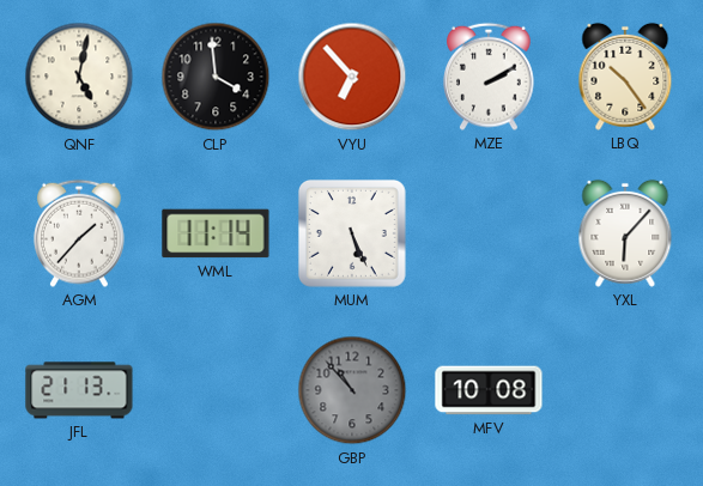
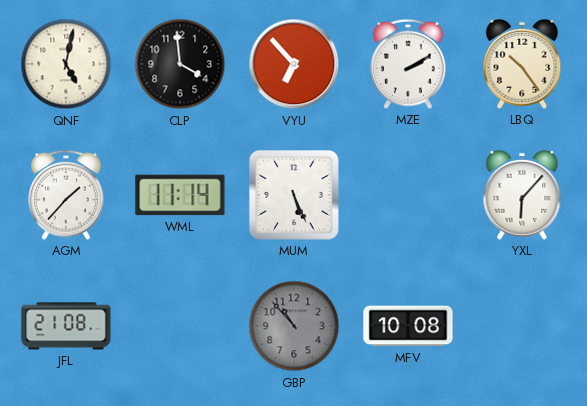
JFL: 21:13 -> 21:08 (66, 326)
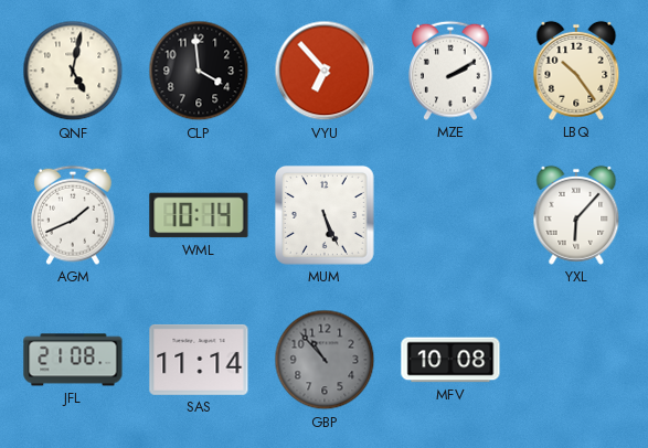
AGM: 1:37 -> 1:41 (74, 215)
WML: 11:14 -> 10:14 (199, 215)
SAS: none -> 11:14 (199, 360)
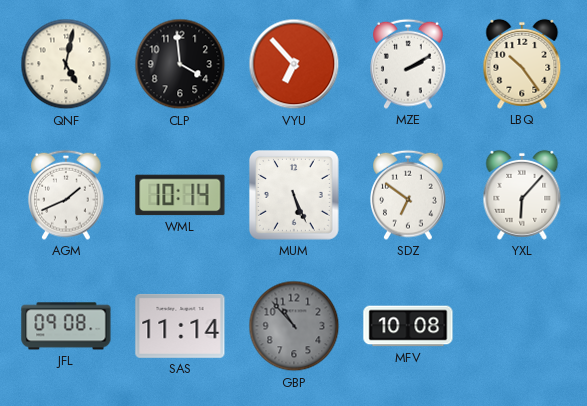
SDZ: none -> 6:51 (409, 195)
JFL: 21:08 -> 09:08 (66, 326)
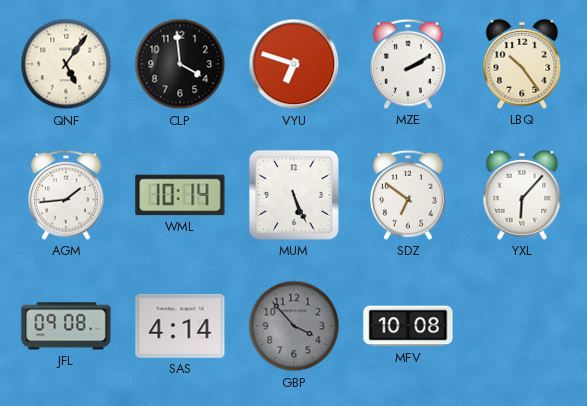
QNF: 5:02 -> 5:06 (66, 64)
VYU: 6:53 -> 6:48 (294, 64)
AGM: 1:41 -> 1:44 (67, 195)
SAS: 11:14 -> 4:14 (180, 326)
GBP: 10:53 -> 3:53 (294, 326)
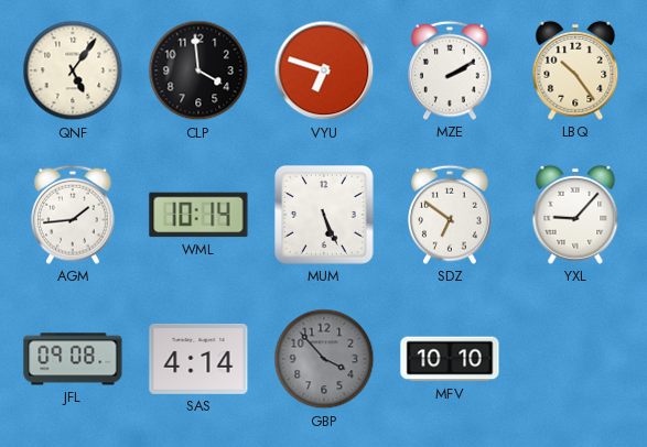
YXL: 6:07 -> 9:07 (575, 215)
MFV: 10:08 -> 10:10 (450, 359)
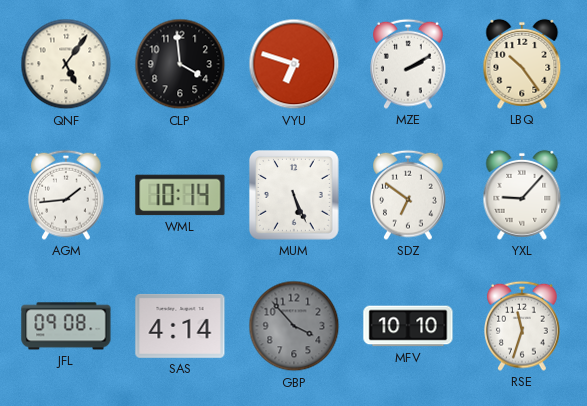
RSE: none -> 11:33 (523, 326)
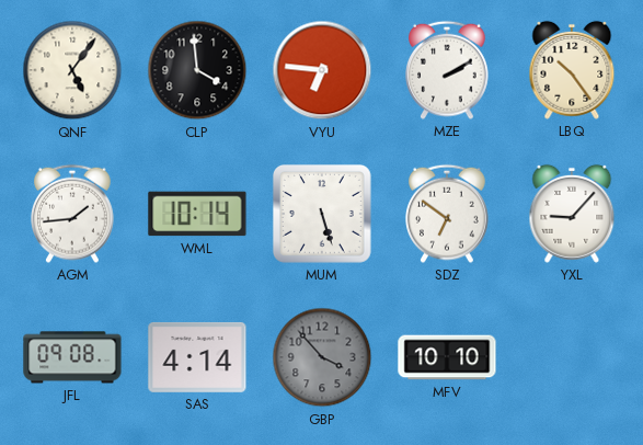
VYU: 6:48 -> 6:46 (322, 70)
MUM: 5:26 -> 5:27 (322, 214)
RSE: 11:33 -> none (523, 326)
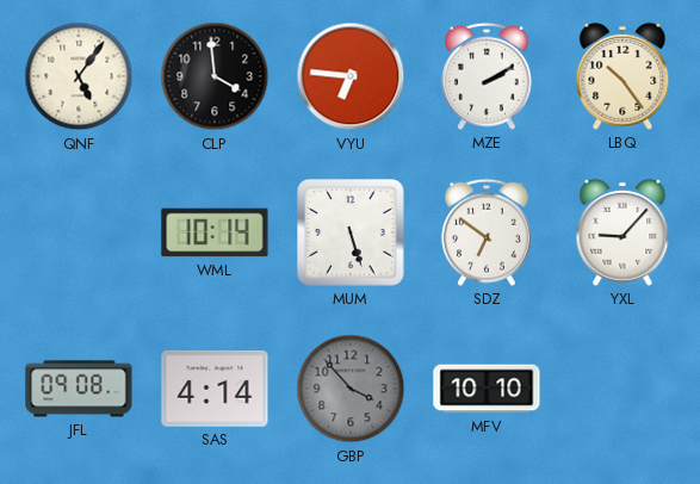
AGM: 1:44 -> none (73, 214)
